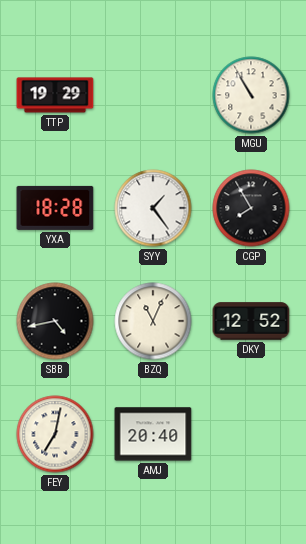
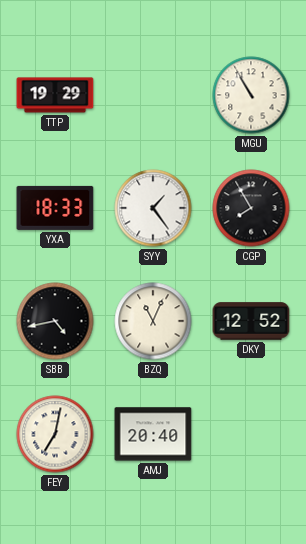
YXA: 18:28 -> 18:33 (55, 208)
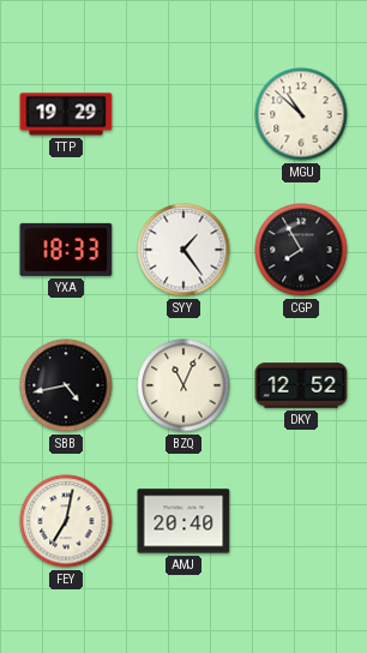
MGU: 10:55 -> 10:52 (301, 114)
